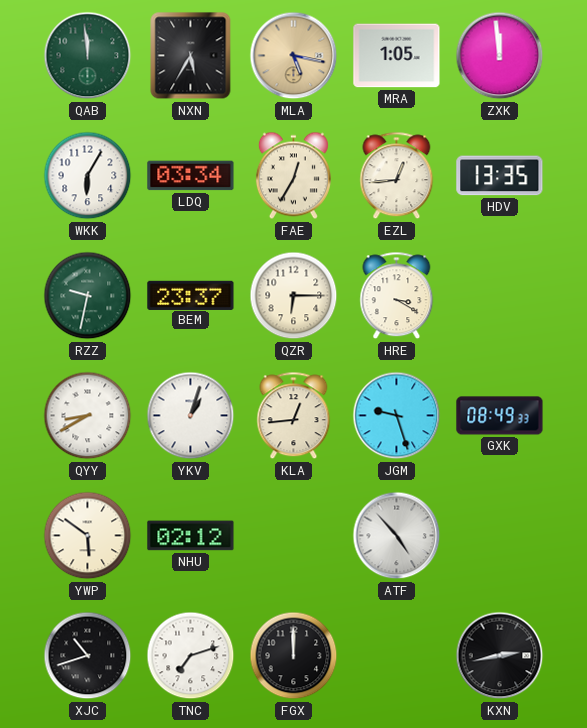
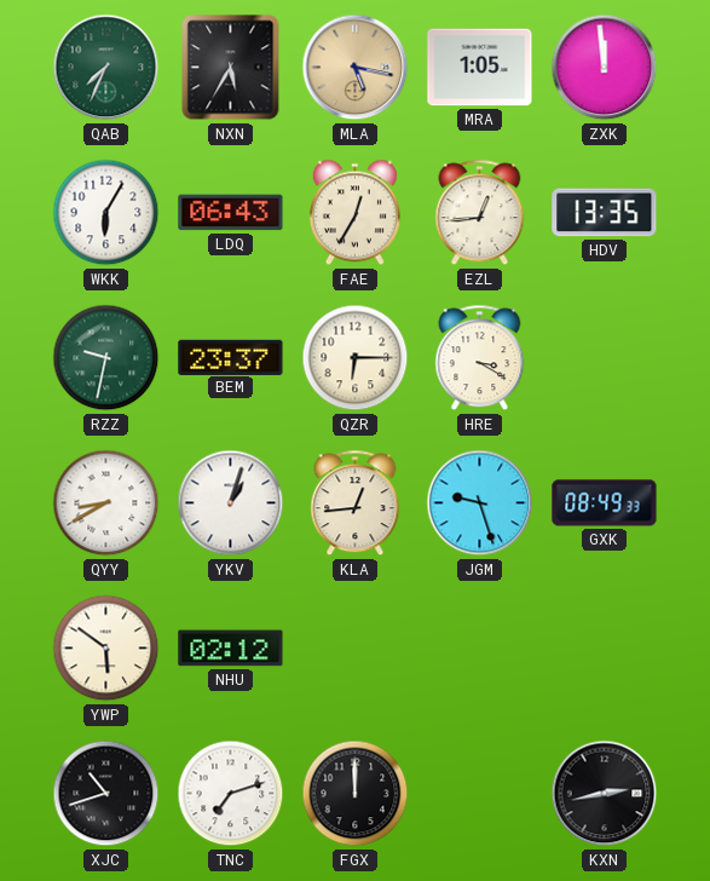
QAB: 11:59 -> 7:34 (106, 68)
LDQ: 03:34 -> 06:43 (231, 213)
ATF: 4:53 -> none (397, 536)
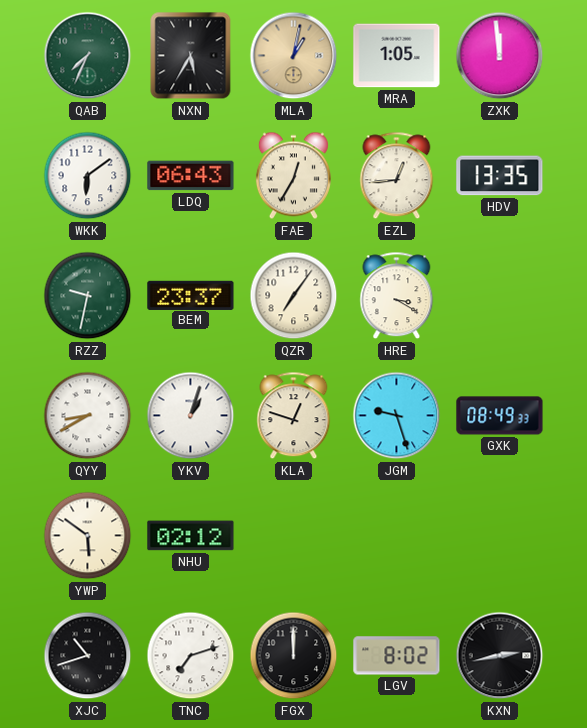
MLA: 5:17 -> 1:02 (294, 56)
WKK: 6:05 -> 6:09 (88, 176)
QZR: 6:15 -> 7:06 (294, 296)
KLA: 12:44 -> 12:48 (294, 416)
LGV: none -> 8:02 (397, 656)
